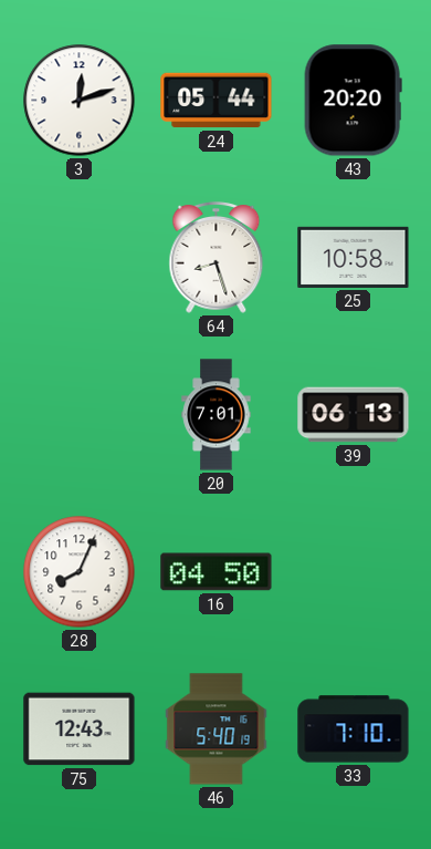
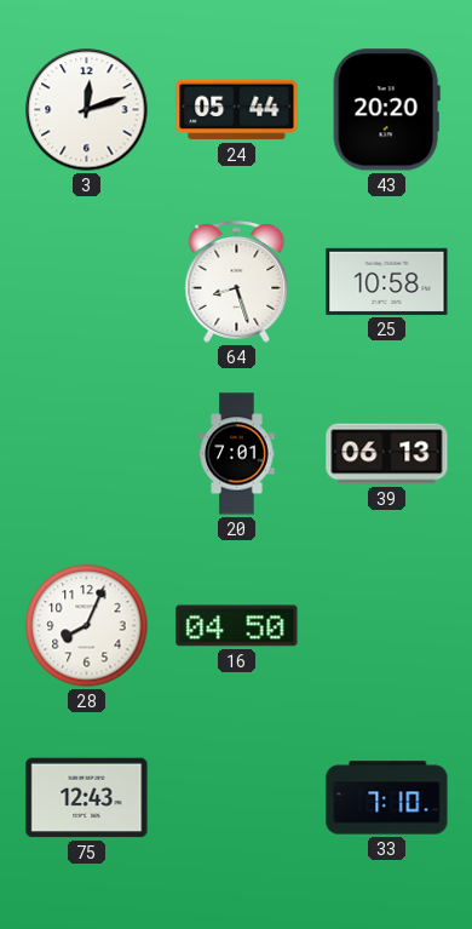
46: 5:40 -> none (217, 729)
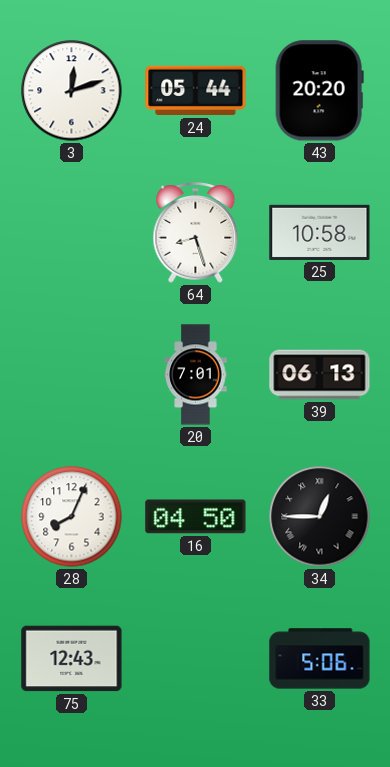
34: none -> 12:45 (320, 517)
33: 7:10 -> 5:06 (320, 659)
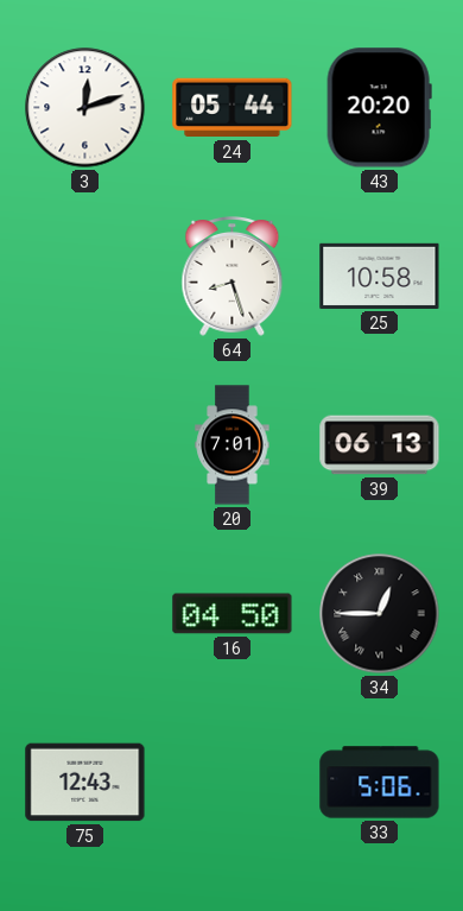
28: 8:04 -> none (72, 517)
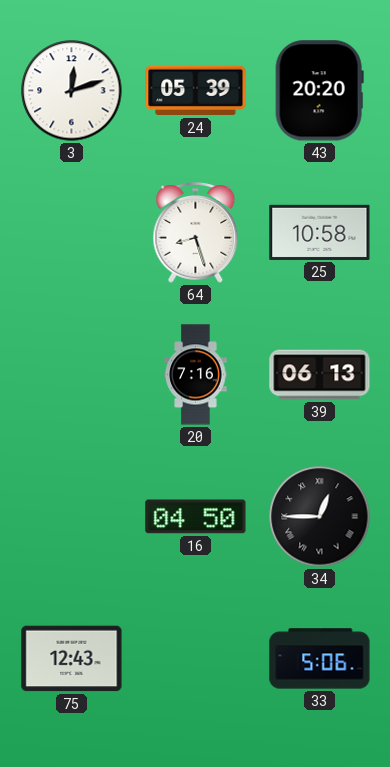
24: 05:44 -> 05:39 (196, 91)
20: 7:01 -> 7:16 (196, 375)
